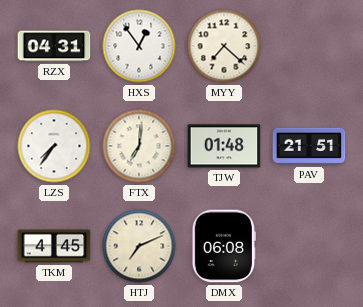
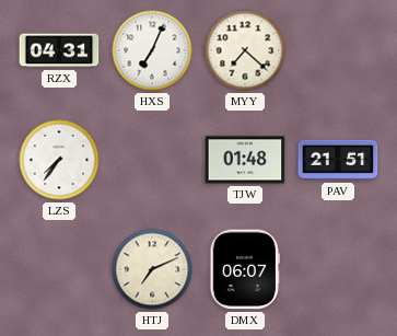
HXS: 12:54 -> 7:04 (152, 50)
FTX: 7:01 -> none (139, 146)
TKM: 4:45 -> none (54, 246)
DMX: 06:08 -> 06:07 (245, 269)
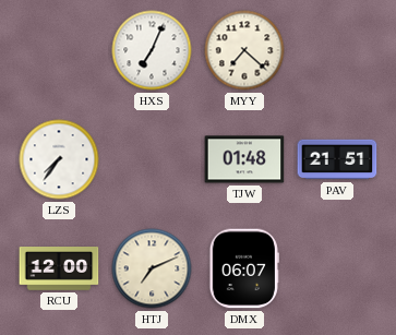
RZX: 04:31 -> none (59, 50)
RCU: none -> 12:00 (59, 270)
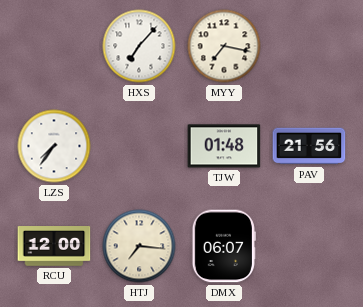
HXS: 7:04 -> 7:07 (139, 46)
MYY: 7:22 -> 7:17 (224, 46)
PAV: 21:51 -> 21:56 (309, 146)
HTJ: 7:11 -> 7:16 (139, 246)
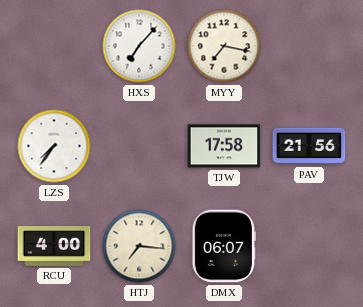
TJW: 01:48 -> 17:58 (224, 146)
RCU: 12:00 -> 4:00 (54, 247)
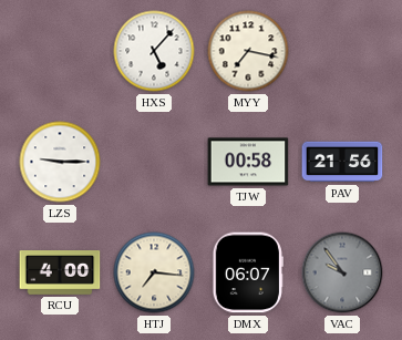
HXS: 7:07 -> 5:07 (154, 51)
LZS: 7:36 -> 9:15 (60, 162)
TJW: 17:58 -> 00:58 (248, 162)
VAC: none -> 9:54 (342, 272)
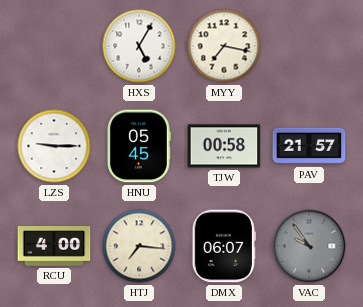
HXS: 5:07 -> 5:05 (139, 46)
HNU: none -> 05:45 (139, 146)
PAV: 21:56 -> 21:57 (309, 146)
